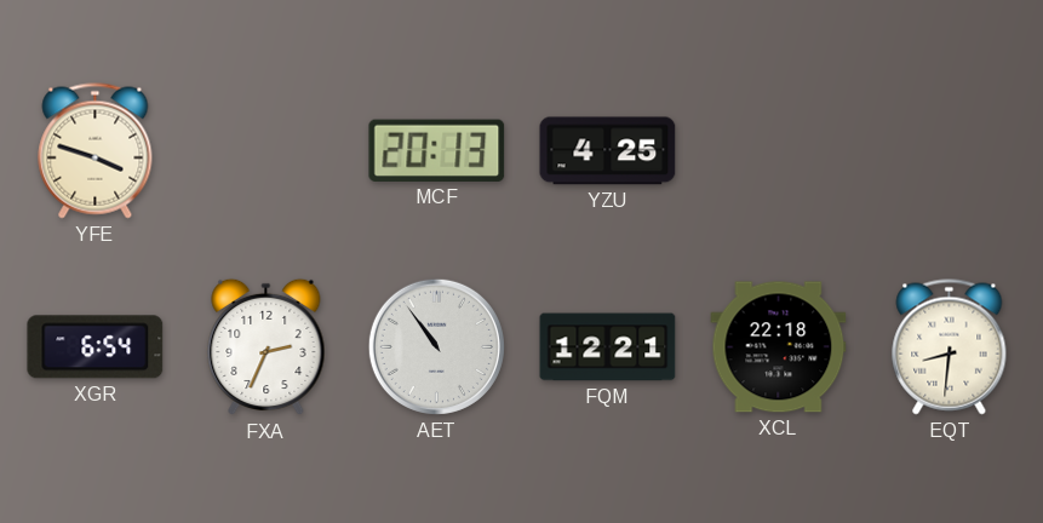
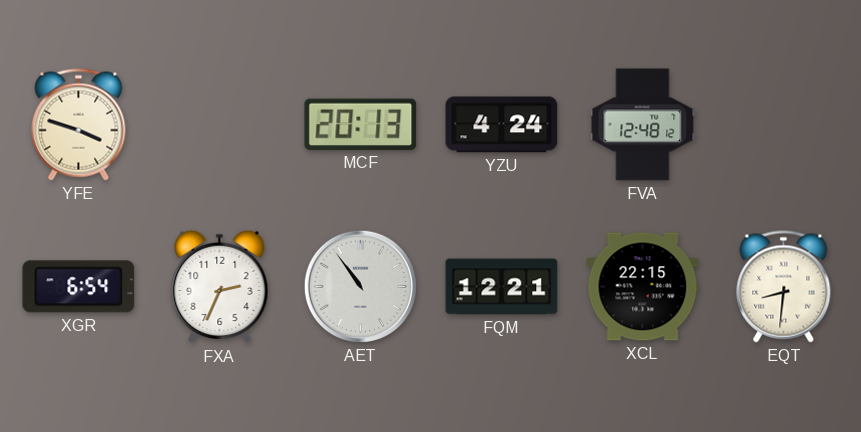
YZU: 4:25 -> 4:24 (502, 125)
FVA: none -> 12:48 (643, 125)
XCL: 22:18 -> 22:15 (643, 287)
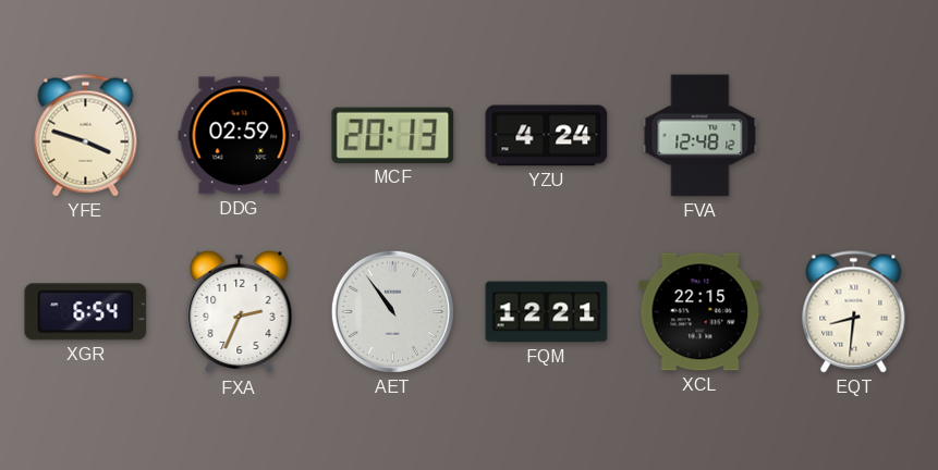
DDG: none -> 02:59 (240, 136)
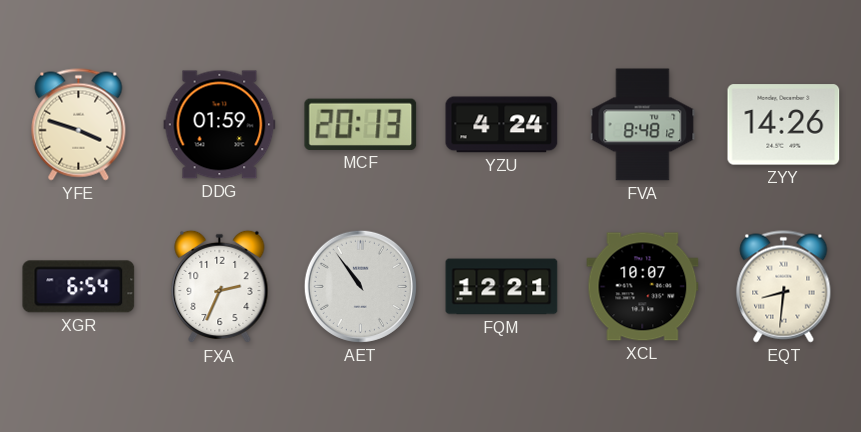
DDG: 02:59 -> 01:59 (220, 125)
FVA: 12:48 -> 8:48 (643, 125)
ZYY: none -> 14:26 (784, 125)
XCL: 22:15 -> 10:07 (643, 287)
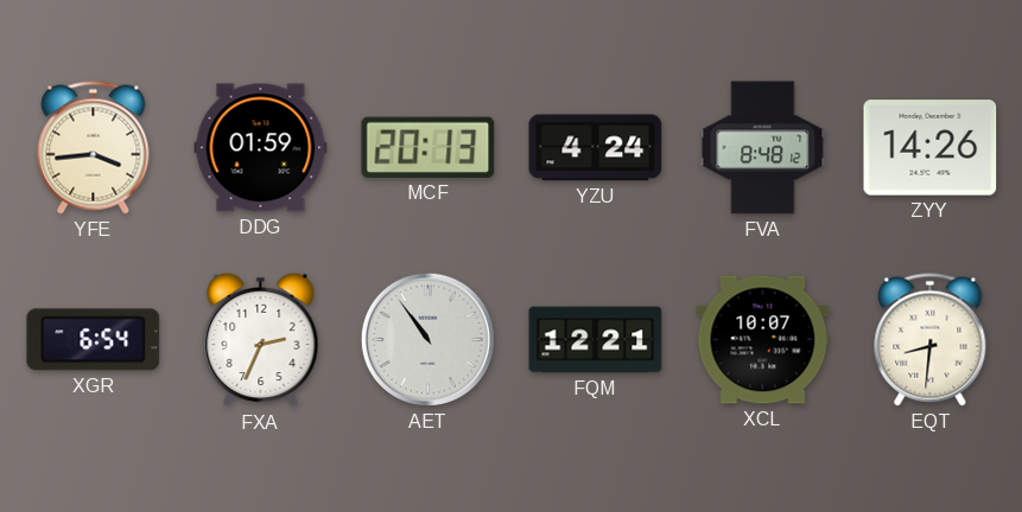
YFE: 3:48 -> 3:44 (94, 148)
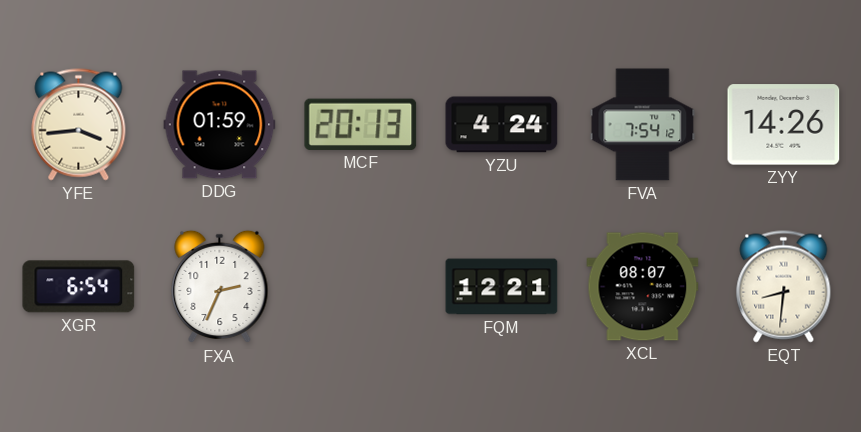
FVA: 8:48 -> 7:54 (643, 125)
AET: 10:54 -> none (427, 339)
XCL: 10:07 -> 08:07 (643, 287)
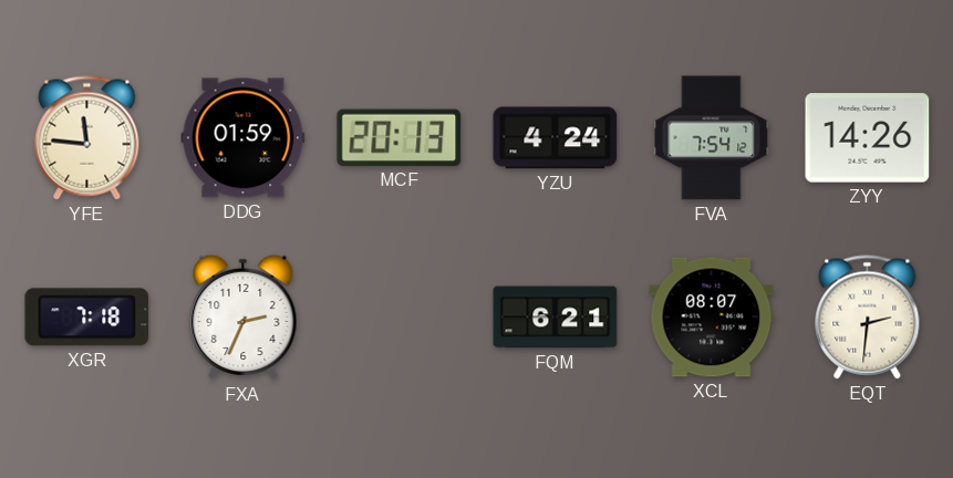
YFE: 3:44 -> 11:46 (87, 138)
XGR: 6:54 -> 7:18 (87, 318)
FQM: 12:21 -> 6:21 (556, 318)
EQT: 8:31 -> 2:31 (868, 318)
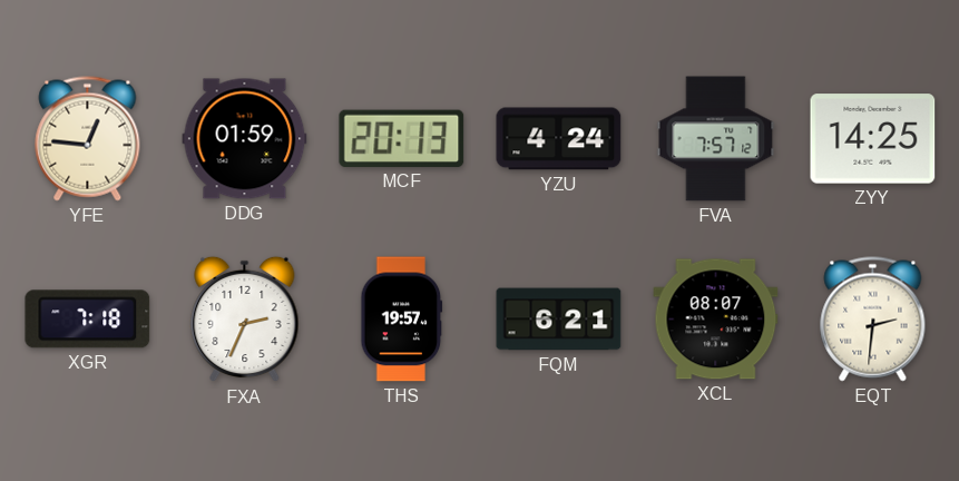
YFE: 11:46 -> 12:46 (88, 139)
FVA: 7:54 -> 7:57 (716, 139)
ZYY: 14:26 -> 14:25 (873, 139)
THS: none -> 19:57 (402, 320)
